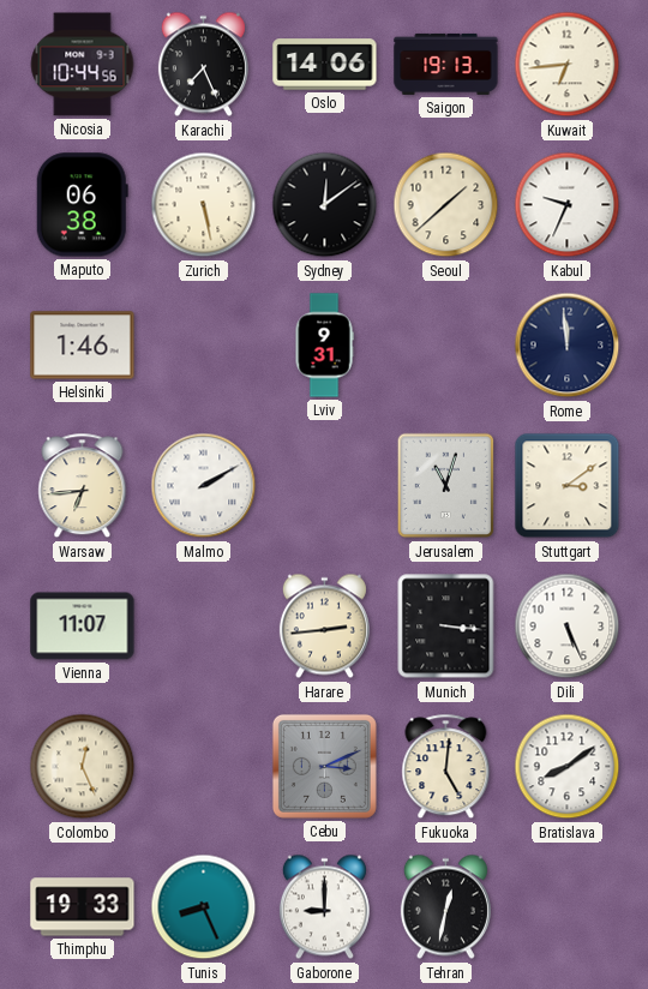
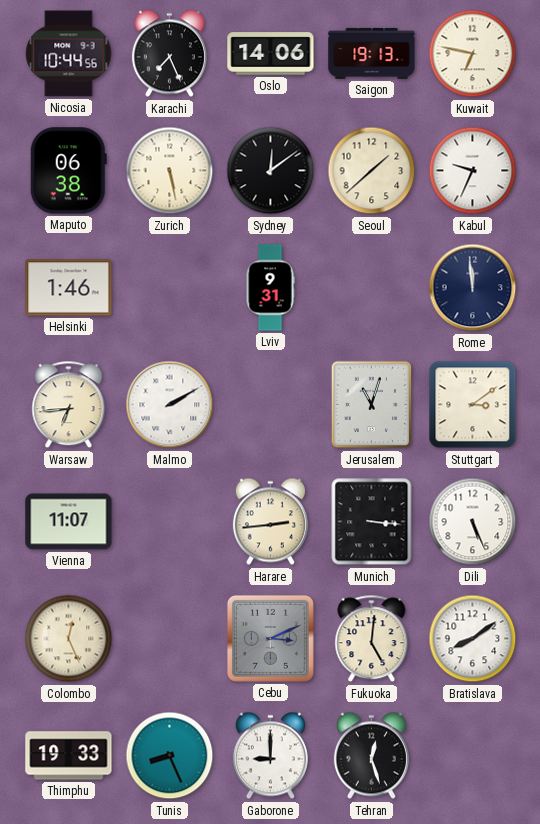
Kuwait: 6:44 -> 6:47 (473, 54)
Tehran: 12:32 -> 12:27 (371, 756)
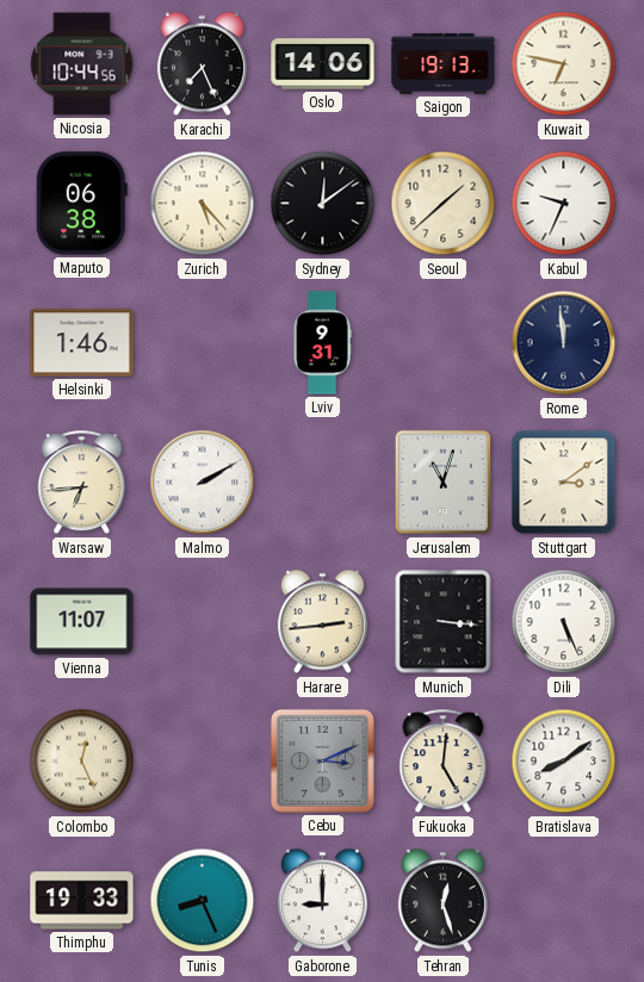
Zurich: 5:28 -> 5:23 (203, 204)
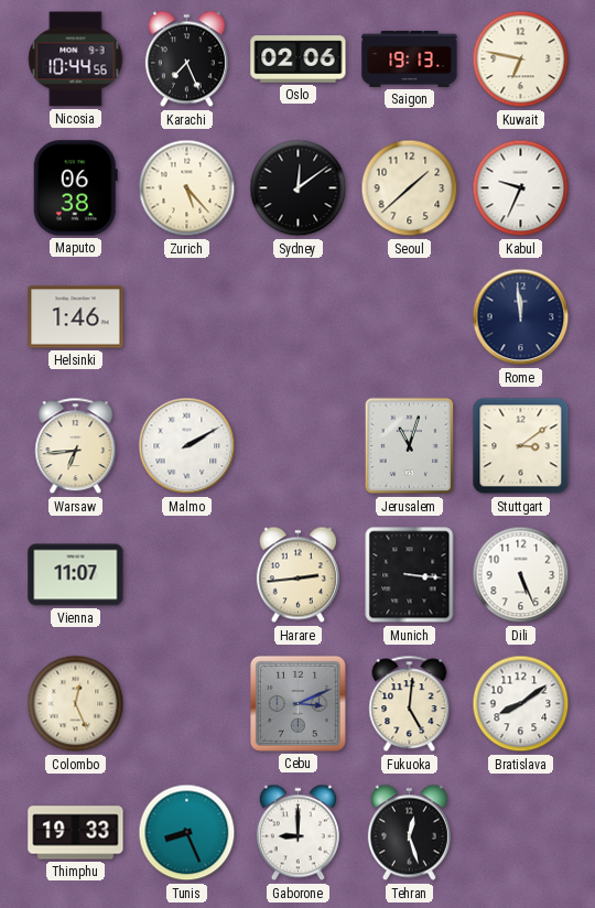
Oslo: 14:06 -> 02:06 (299, 60)
Lviv: 9:31 -> none (322, 343)
